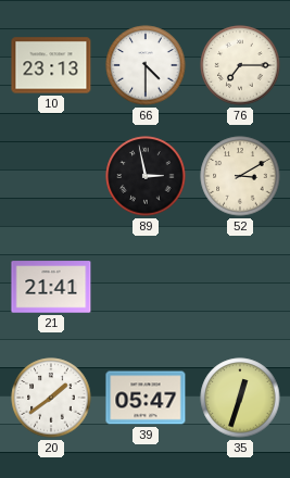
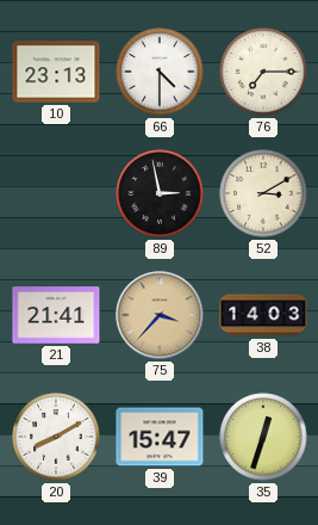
75: none -> 3:37 (160, 315)
38: none -> 14:03 (263, 315)
20: 1:39 -> 8:10 (56, 437)
39: 05:47 -> 15:47 (160, 437)
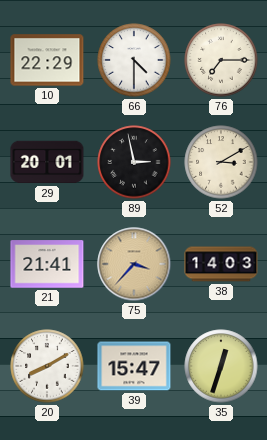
10: 23:13 -> 22:29 (47, 60)
29: none -> 20:01 (47, 162)
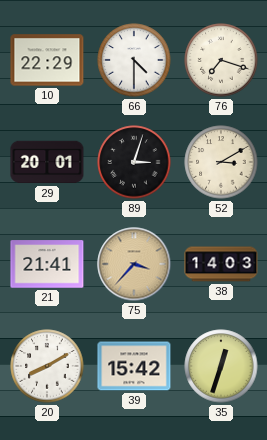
76: 7:15 -> 7:18 (221, 60)
89: 2:58 -> 3:03 (134, 162)
39: 15:47 -> 15:42 (134, 366)
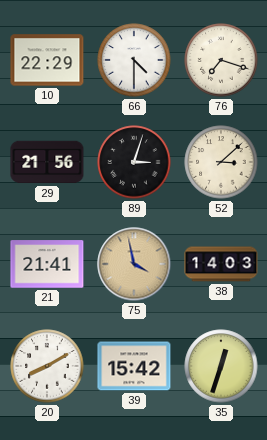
29: 20:01 -> 21:56 (47, 162)
52: 3:10 -> 3:08 (221, 162)
75: 3:37 -> 3:58 (134, 264)
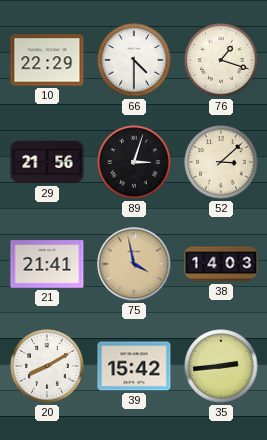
76: 7:18 -> 1:18 (221, 60)
35: 12:33 -> 2:44 (221, 366)
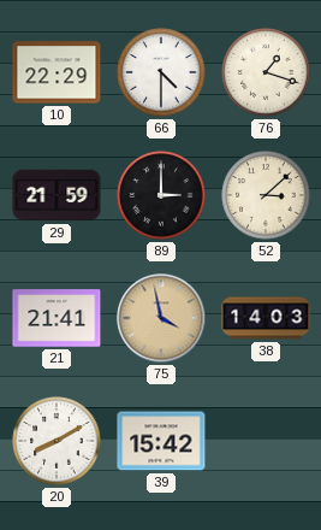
29: 21:56 -> 21:59 (57, 195)
89: 3:03 -> 3:00 (161, 195)
35: 2:44 -> none (221, 366)
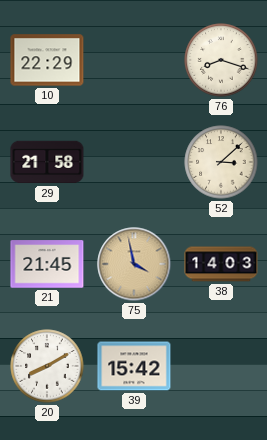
66: 4:30 -> none (161, 72)
76: 1:18 -> 8:18 (221, 60)
29: 21:59 -> 21:58 (47, 162)
89: 3:00 -> none (161, 195)
21: 21:41 -> 21:45 (47, 264)
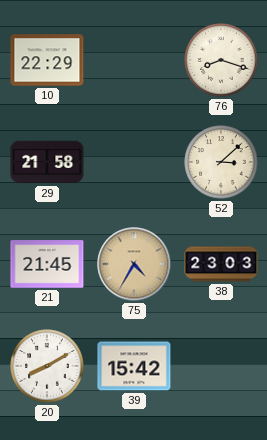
75: 3:58 -> 4:35 (134, 264)
38: 14:03 -> 23:03 (221, 264)
